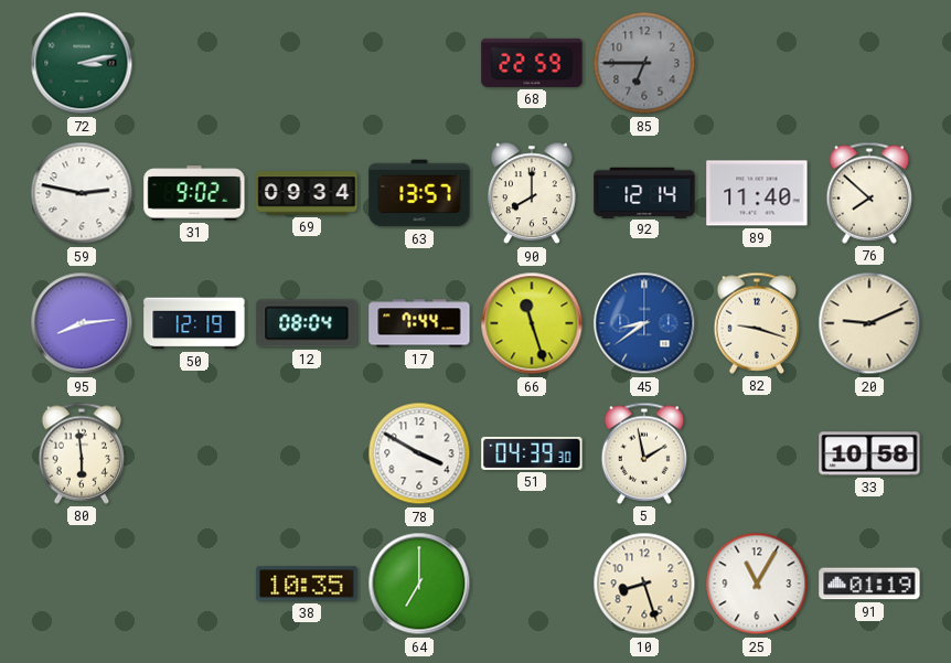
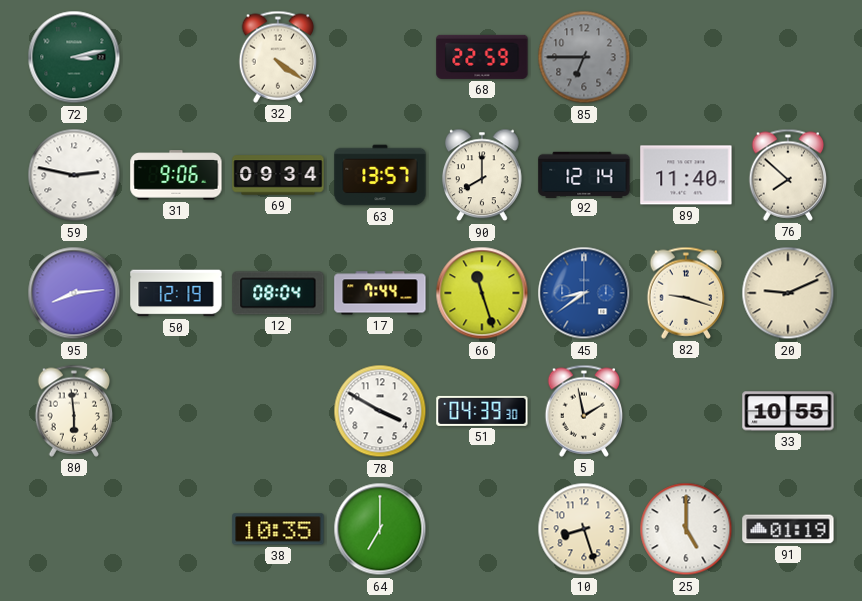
32: none -> 4:21 (278, 57)
31: 9:02 -> 9:06 (176, 175)
33: 10:58 -> 10:55 (788, 411)
25: 11:05 -> 5:00 (686, 529)
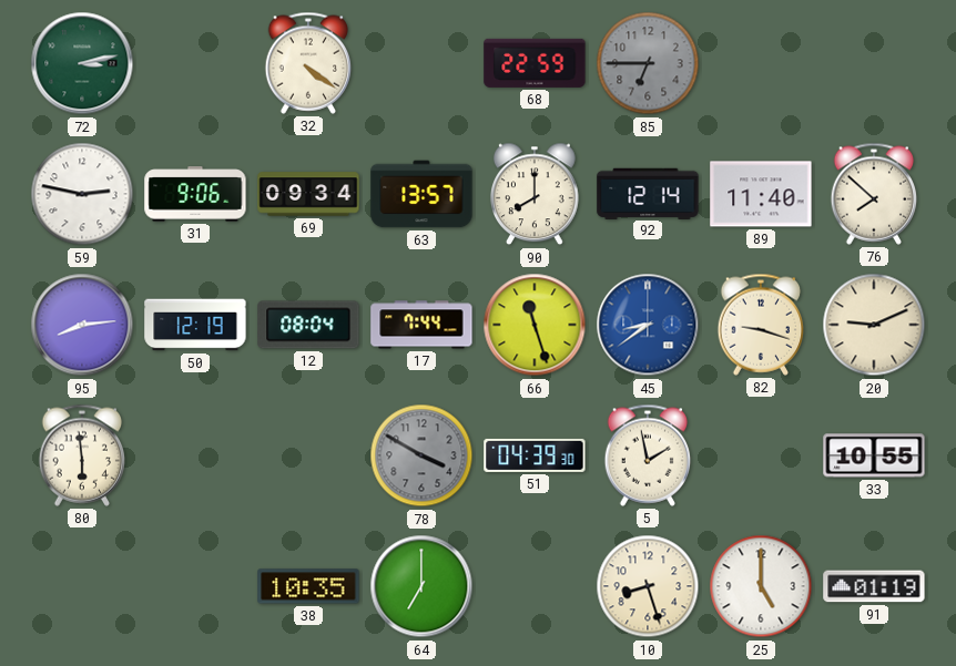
78 dial: white -> grey (421, 455)
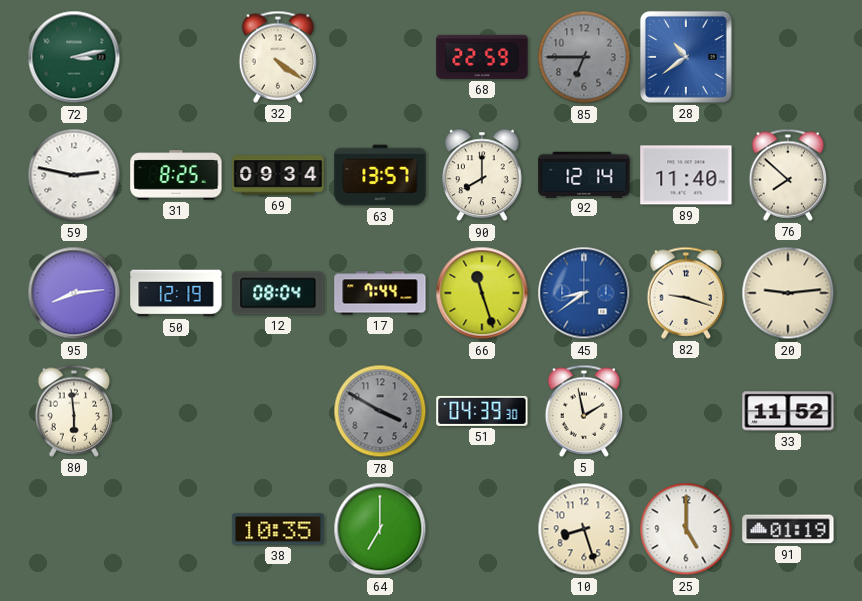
28: none -> 10:39 (686, 57)
31: 9:06 -> 8:25 (176, 175)
20: 9:11 -> 9:14 (788, 293)
33: 10:55 -> 11:52 (788, 411)
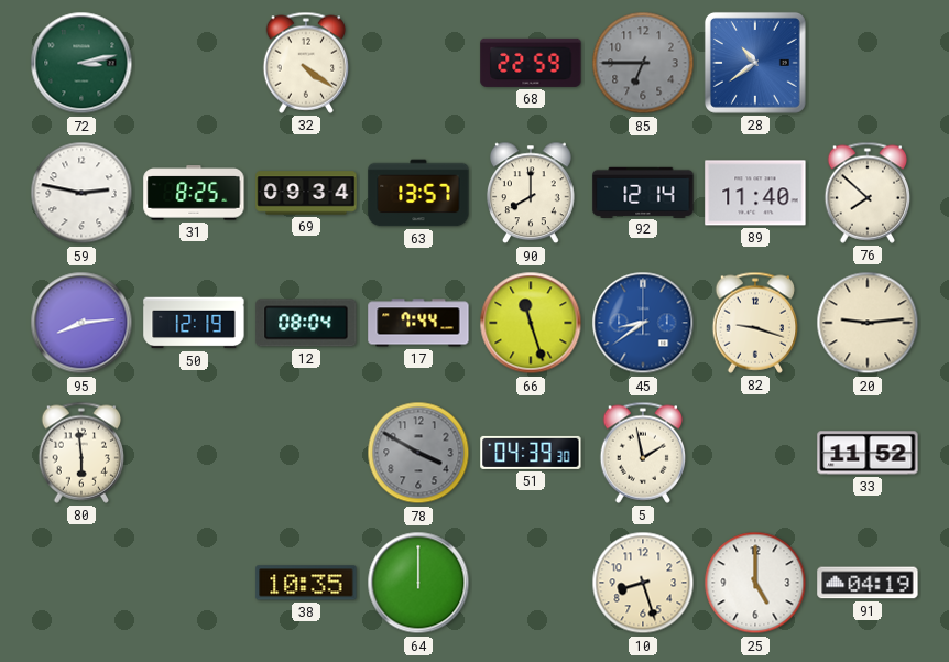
64: 7:00 -> 12:00 (418, 583)
91: 01:19 -> 04:19 (868, 583)
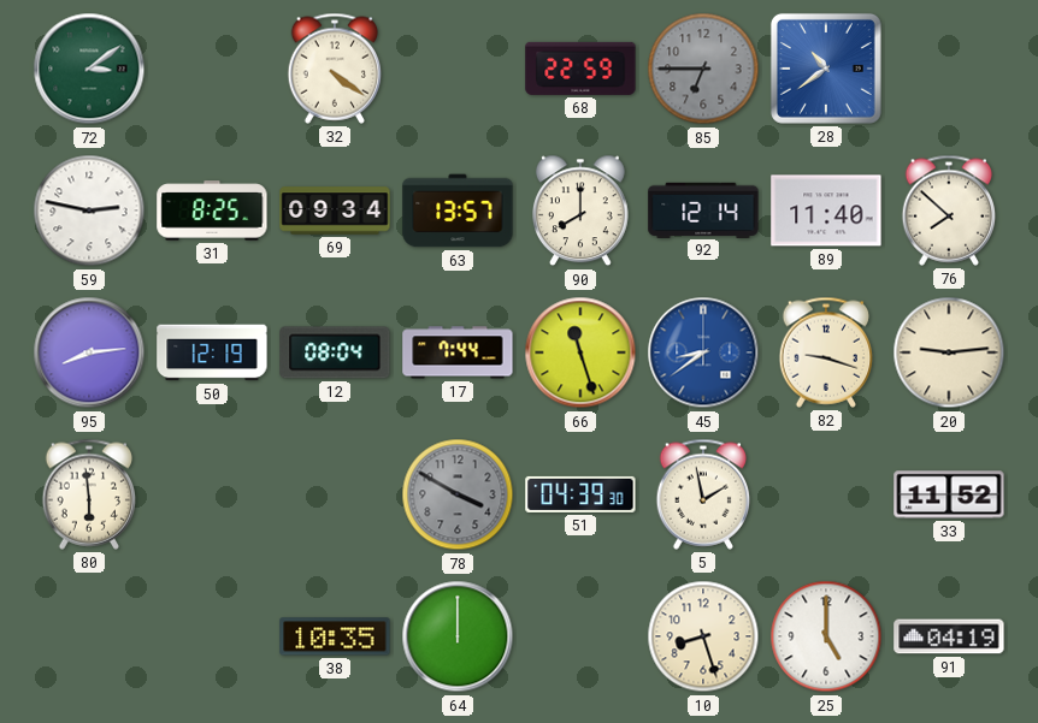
72: 3:13 -> 3:09 (89, 69)
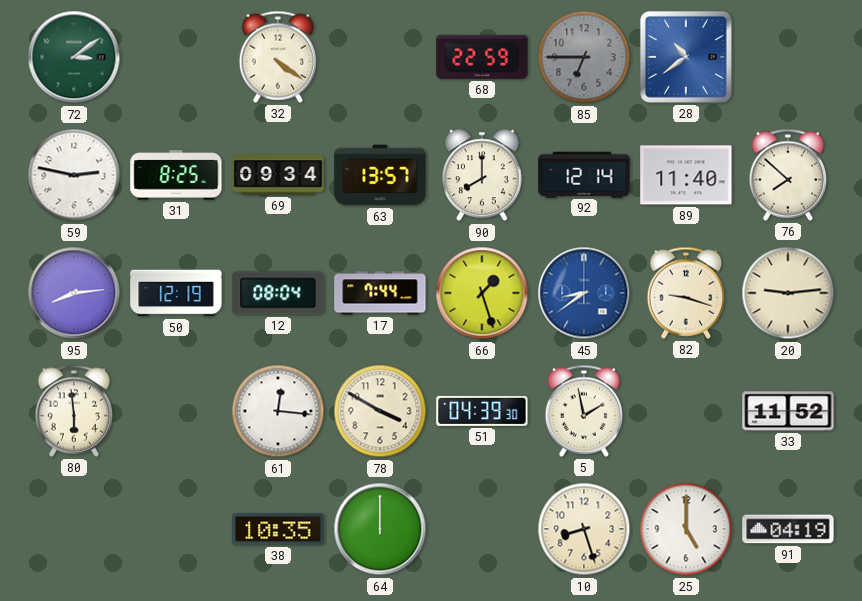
66: 11:27 -> 1:27 (482, 293)
61: none -> 12:16 (278, 411)
78 dial: grey -> cream (380, 411)
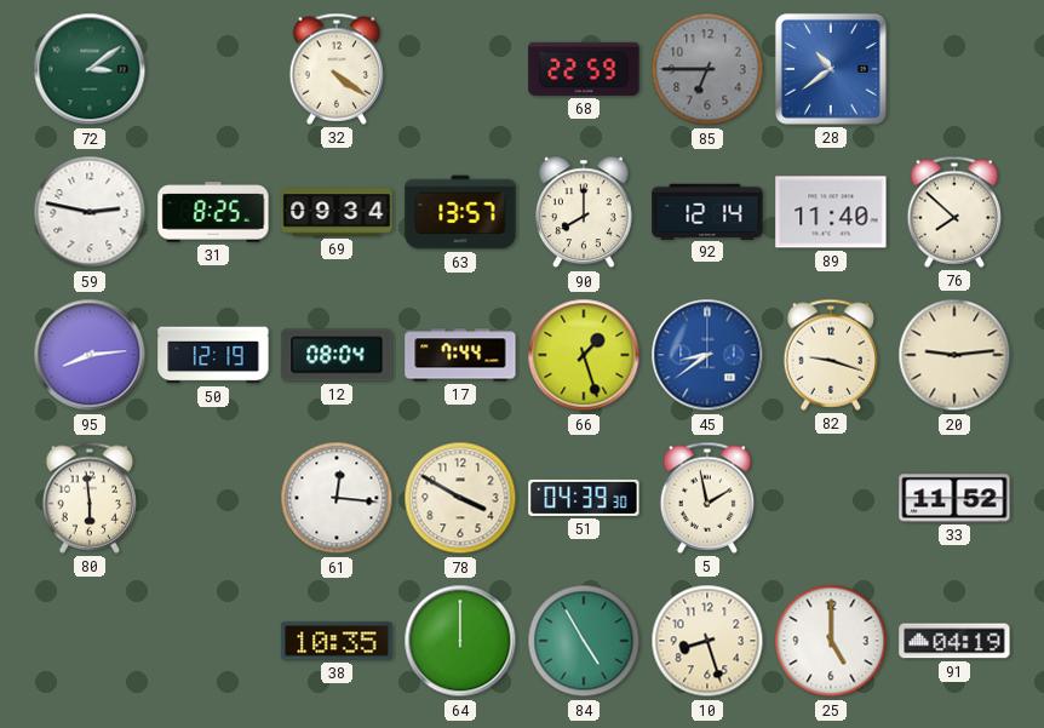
84: none -> 4:55 (584, 641)
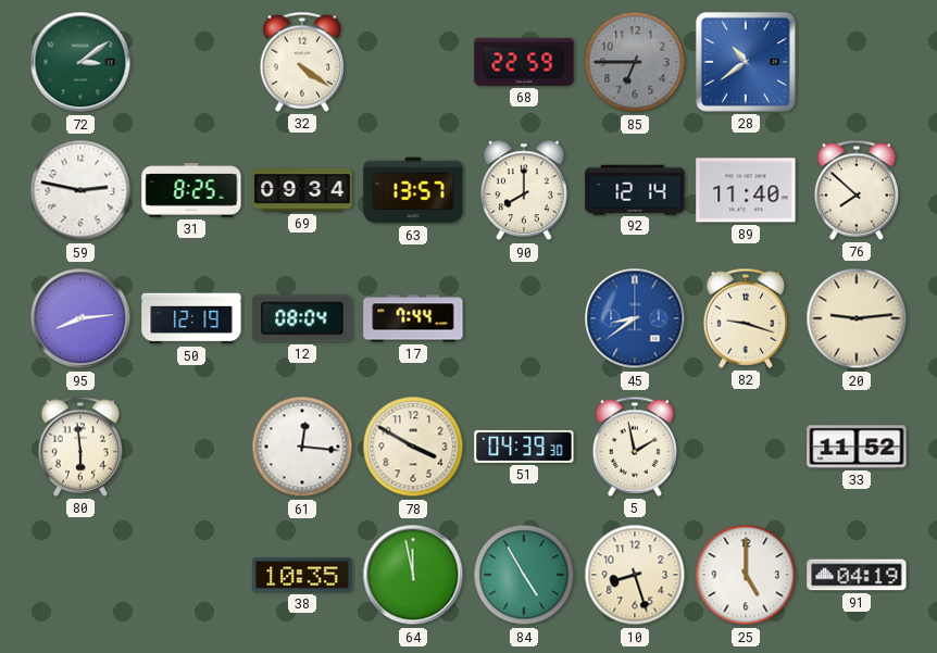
66: 1:27 -> none (584, 355)
64: 12:00 -> 11:58 (413, 575)
